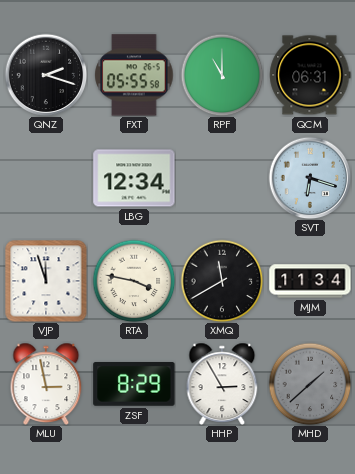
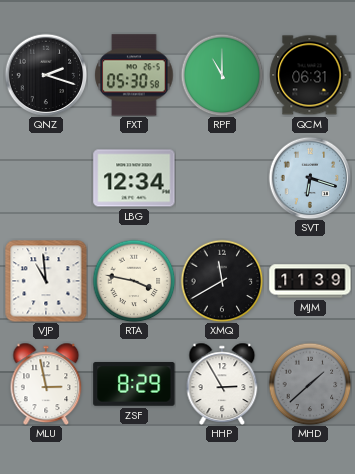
FXT: 05:55 -> 05:30 (134, 75)
VJP: 11:57 -> 10:59 (46, 281)
MJM: 11:34 -> 11:39 (310, 281)
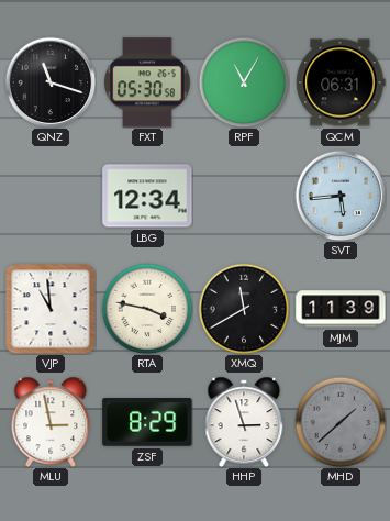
QNZ: 2:18 -> 11:18 (51, 82)
RPF: 11:00 -> 11:05 (244, 82)
SVT: 6:18 -> 5:44 (341, 196)
HHP: 2:55 -> 2:57 (244, 421)
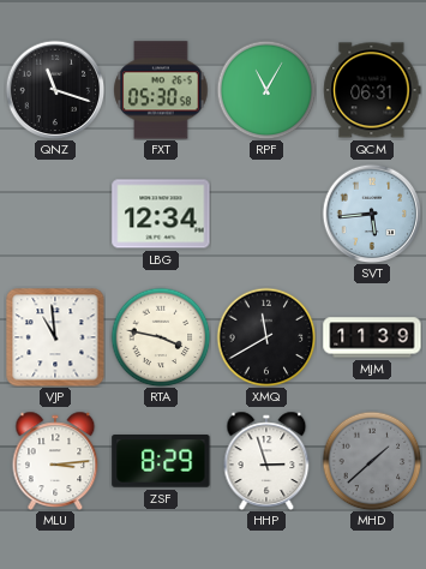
MLU: 2:58 -> 3:14 (55, 460)
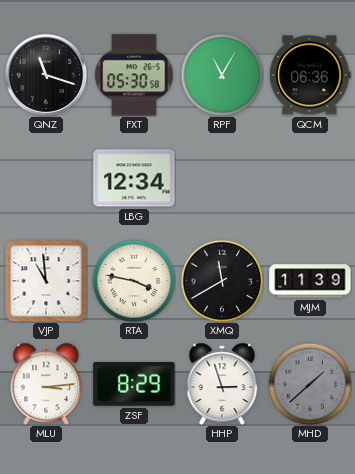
QCM: 06:31 -> 06:36 (310, 75)
SVT: 5:44 -> none (372, 214)
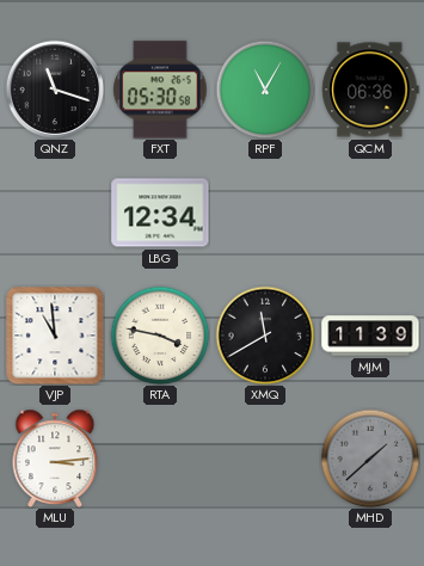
ZSF: 8:29 -> none (134, 385)
HHP: 2:57 -> none (222, 383)
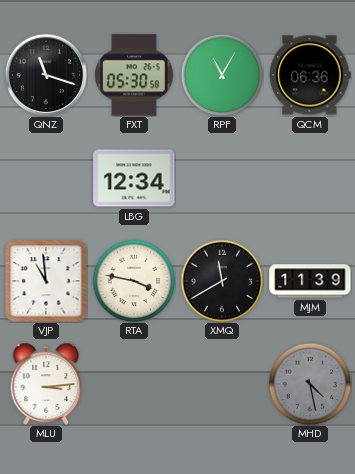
MHD: 1:38 -> 4:28 (310, 384)
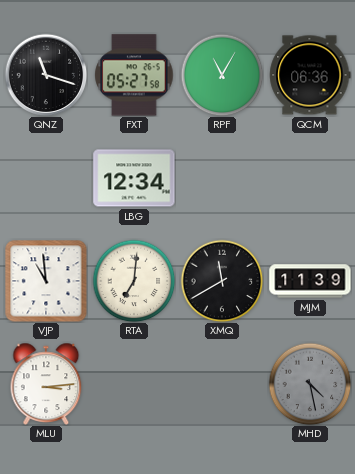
FXT: 05:30 -> 05:27 (134, 75)
RTA: 3:47 -> 7:01 (134, 281)
